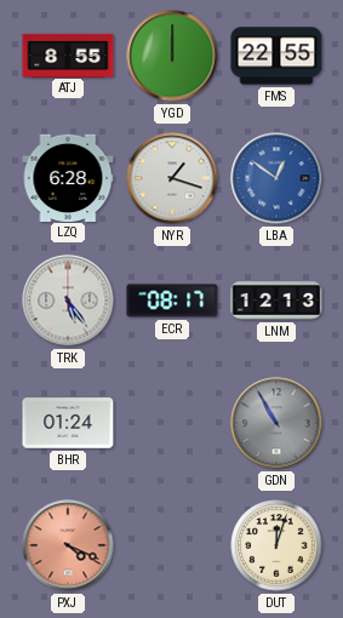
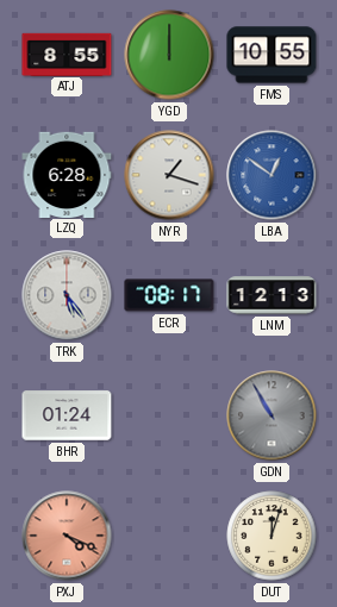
FMS: 22:55 -> 10:55 (272, 55)
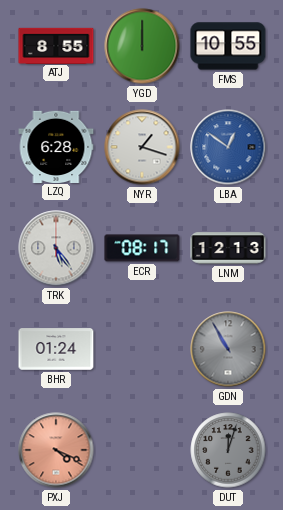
DUT dial: cream -> grey (228, 450)
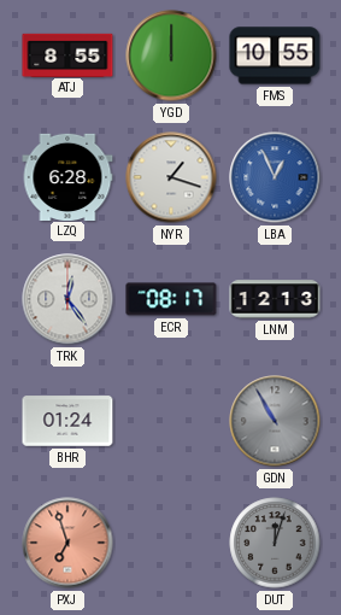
LBA: 12:51 -> 12:56 (275, 177)
TRK: 5:24 -> 12:24 (67, 299)
PXJ: 4:19 -> 6:57 (67, 543)
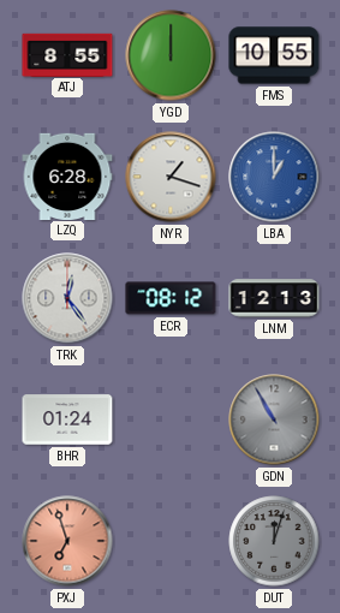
LBA: 12:56 -> 1:00 (274, 177)
ECR: 08:17 -> 08:12 (171, 298)
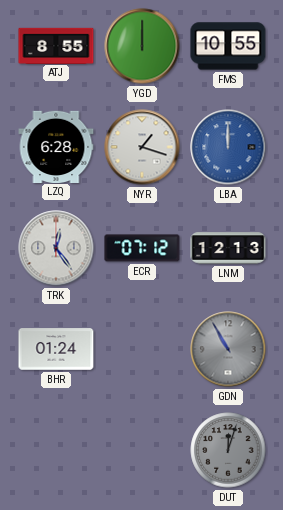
LBA: 1:00 -> 12:00 (228, 147)
ECR: 08:12 -> 07:12 (142, 248)
PXJ: 6:57 -> none (67, 541)
